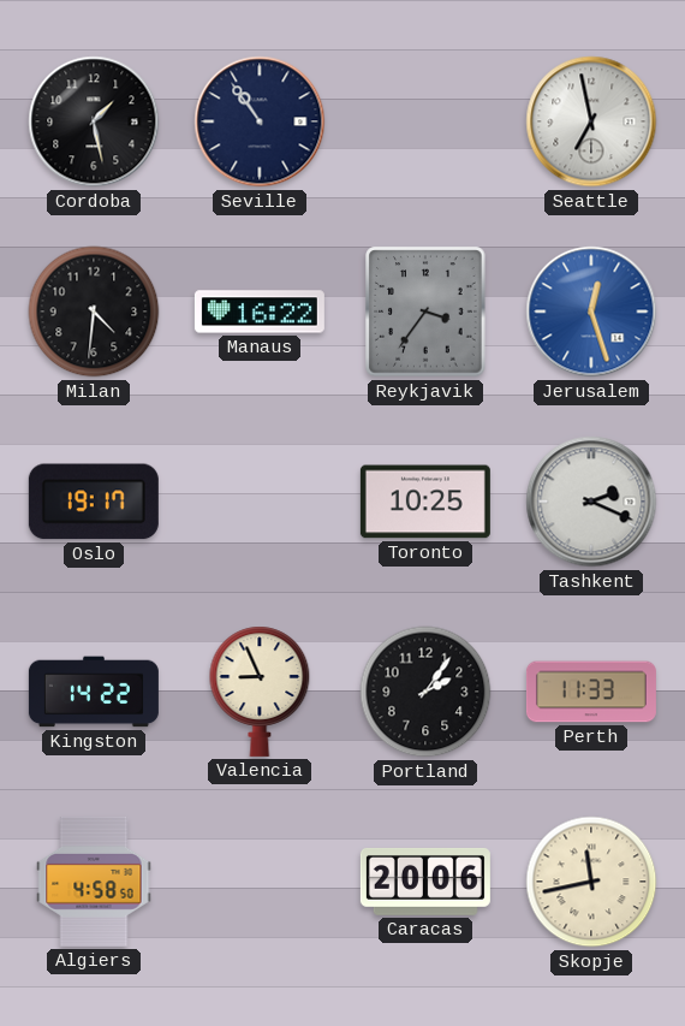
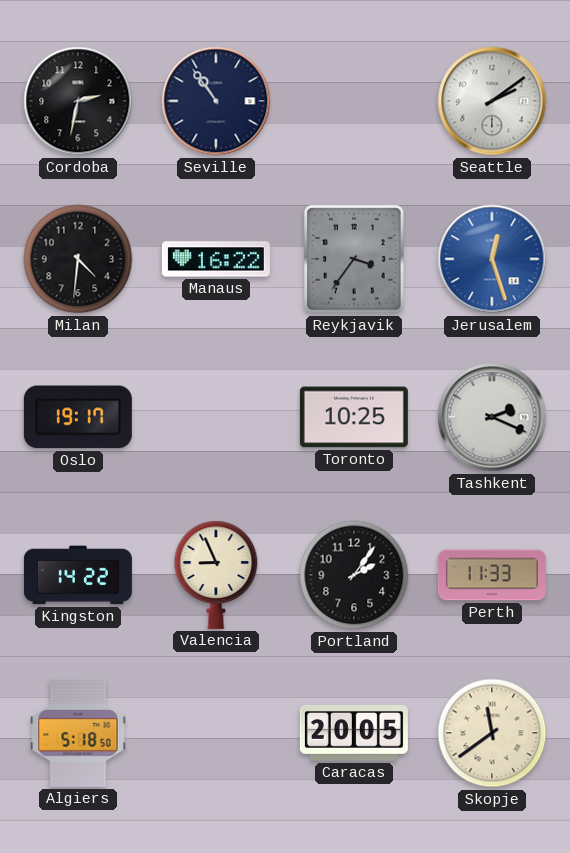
Cordoba: 1:28 -> 2:32 (78, 101)
Seattle: 6:58 -> 2:09 (492, 101)
Algiers: 4:58 -> 5:18 (78, 733)
Caracas: 20:06 -> 20:05 (354, 733)
Skopje: 11:43 -> 11:39 (492, 733)
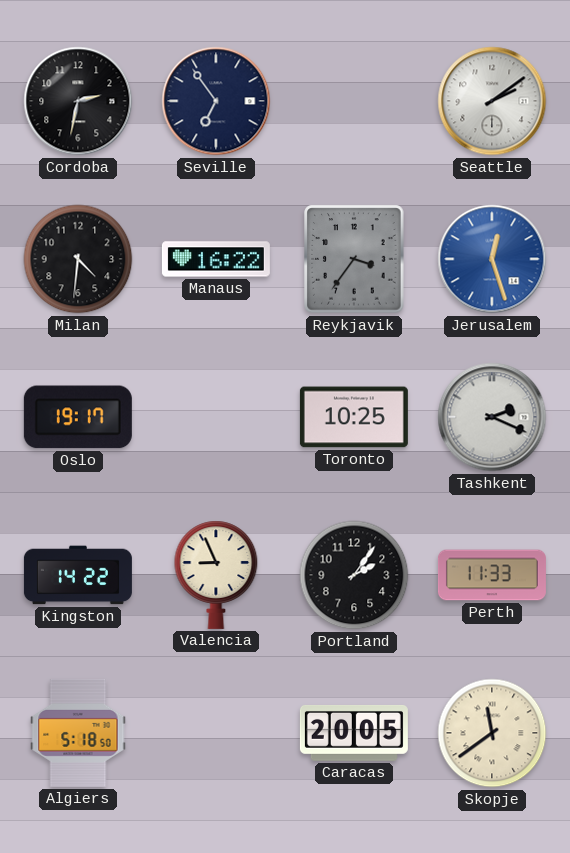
Seville: 10:54 -> 6:54 (216, 101)
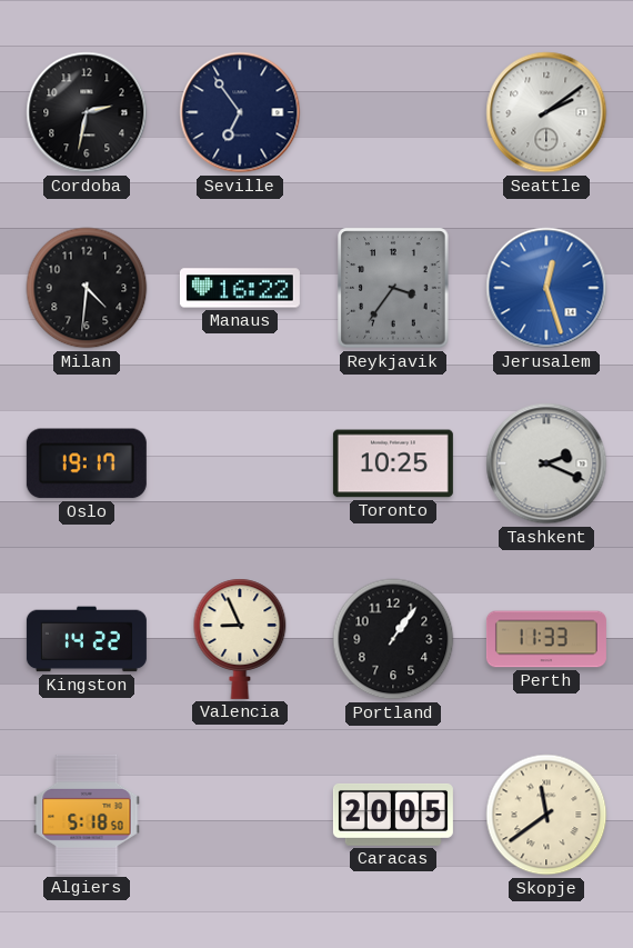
Portland: 2:06 -> 1:06 (393, 639)
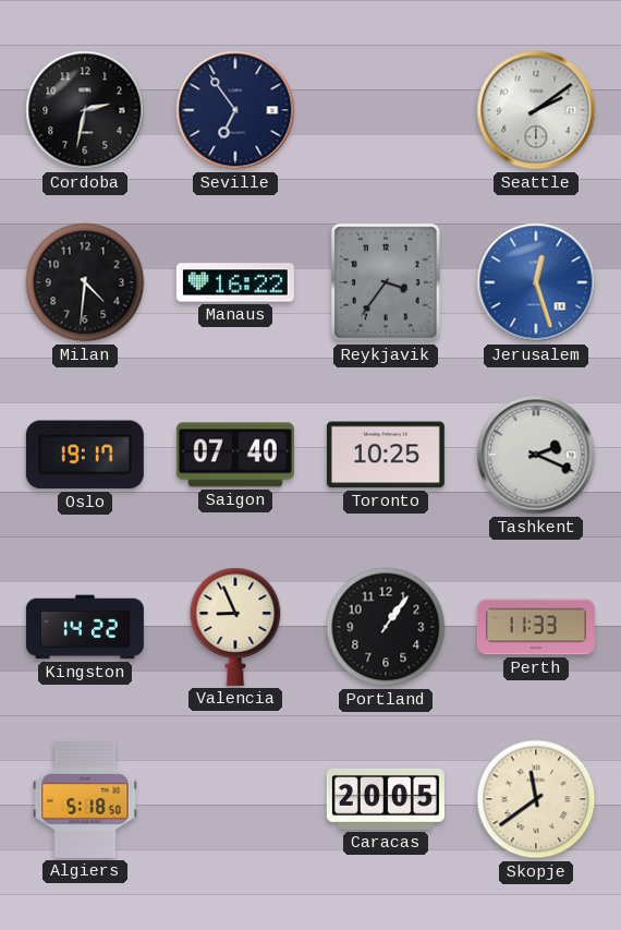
Saigon: none -> 07:40 (235, 455)
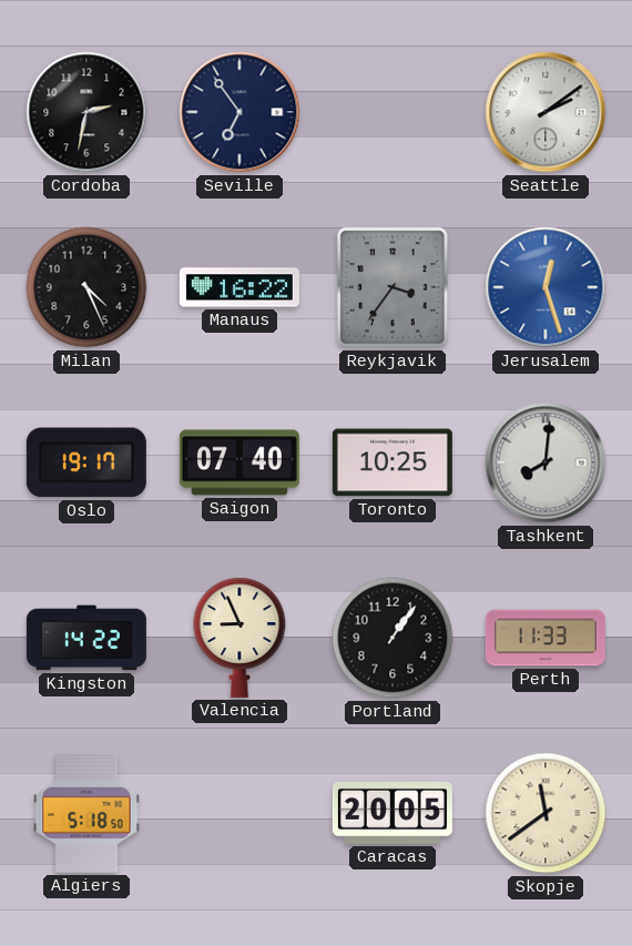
Milan: 4:31 -> 4:26 (86, 287)
Tashkent: 2:19 -> 8:01 (546, 462)
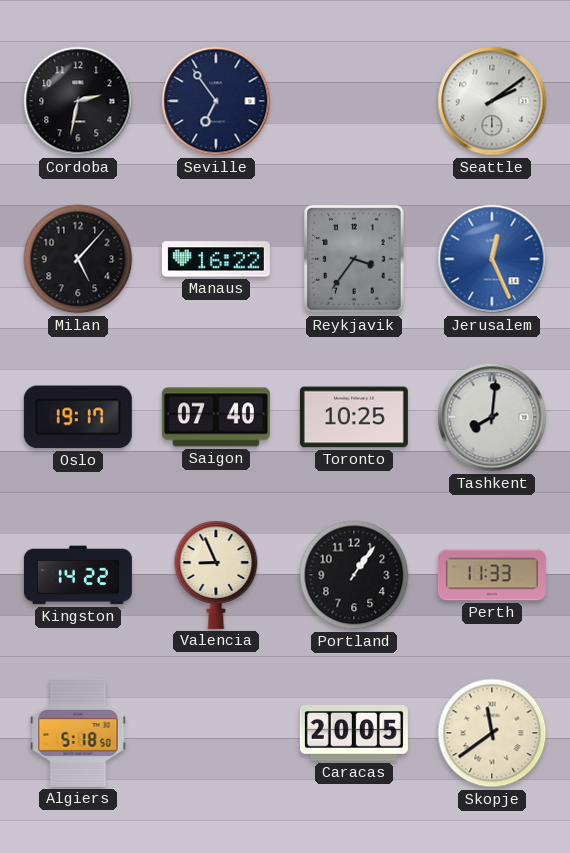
Milan: 4:26 -> 5:07 (78, 259)
Jerusalem: 12:27 -> 12:26 (492, 259)
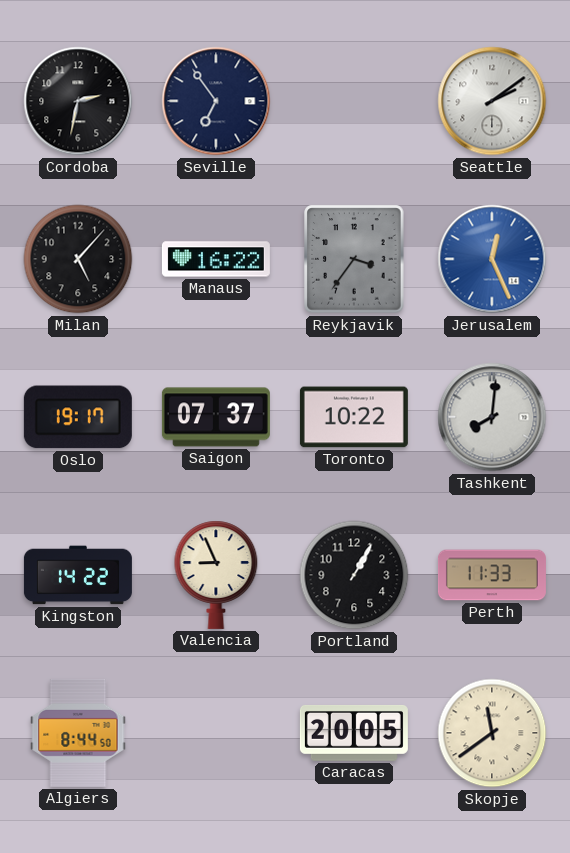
Saigon: 07:40 -> 07:37 (216, 417)
Toronto: 10:25 -> 10:22 (354, 417)
Portland: 1:06 -> 1:05 (354, 575)
Algiers: 5:18 -> 8:44 (78, 733)
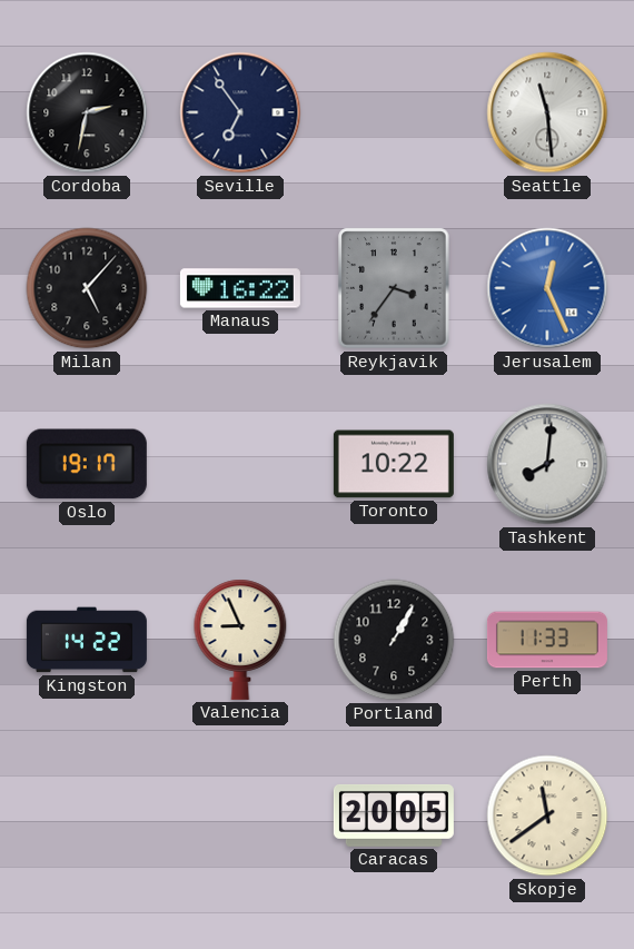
Seattle: 2:09 -> 11:29 (547, 112)
Saigon: 07:37 -> none (216, 417)
Algiers: 8:44 -> none (78, 733)
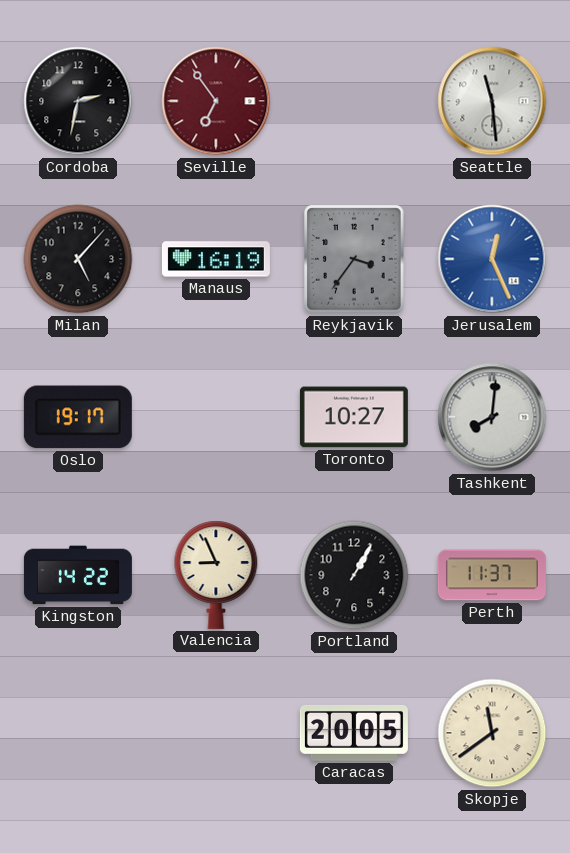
Seville dial: navy -> burgundy (216, 101)
Manaus: 16:22 -> 16:19 (216, 259)
Toronto: 10:22 -> 10:27 (354, 417)
Perth: 11:33 -> 11:37 (492, 575)
